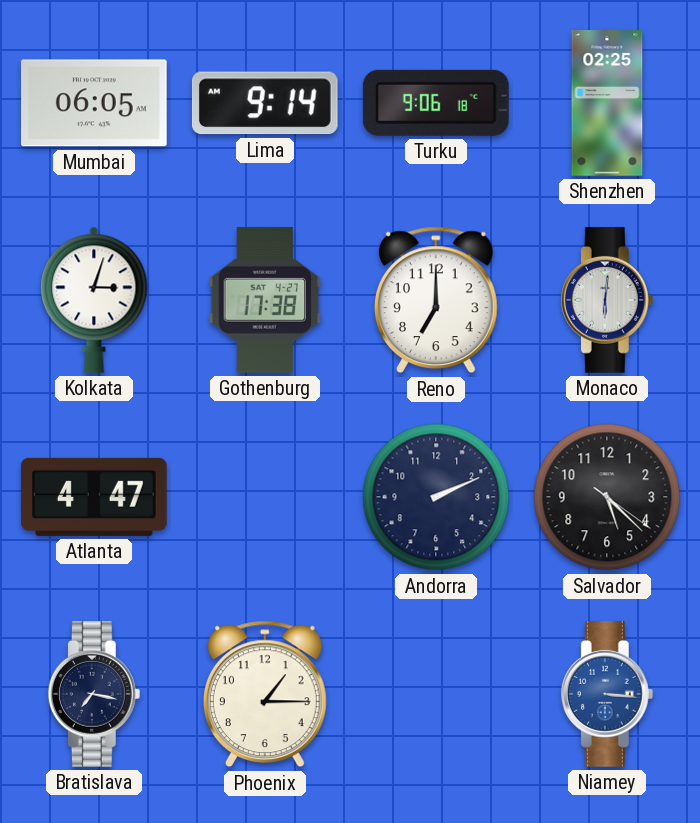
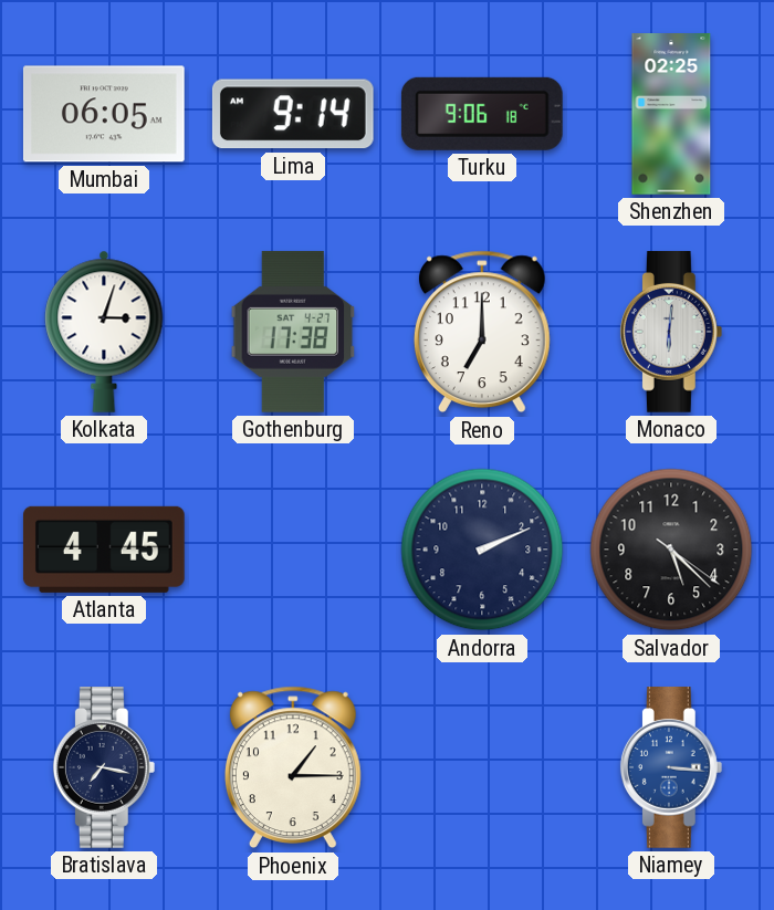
Atlanta: 4:47 -> 4:45 (104, 550)
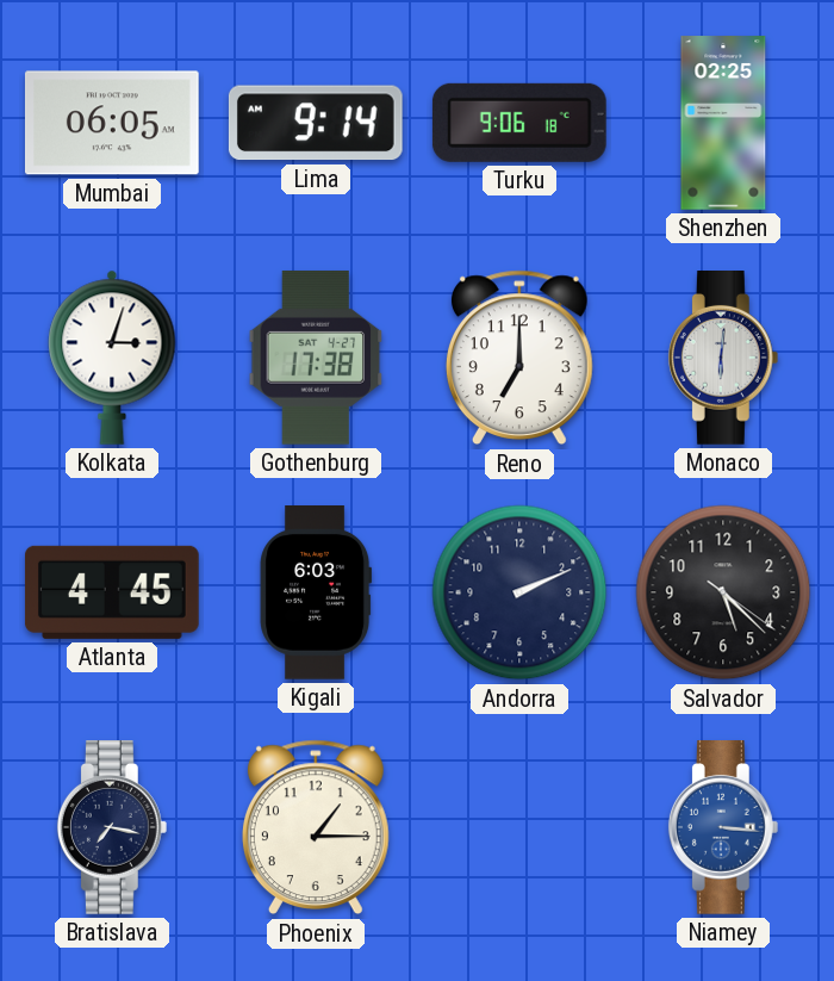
Kigali: none -> 6:03 (316, 594)
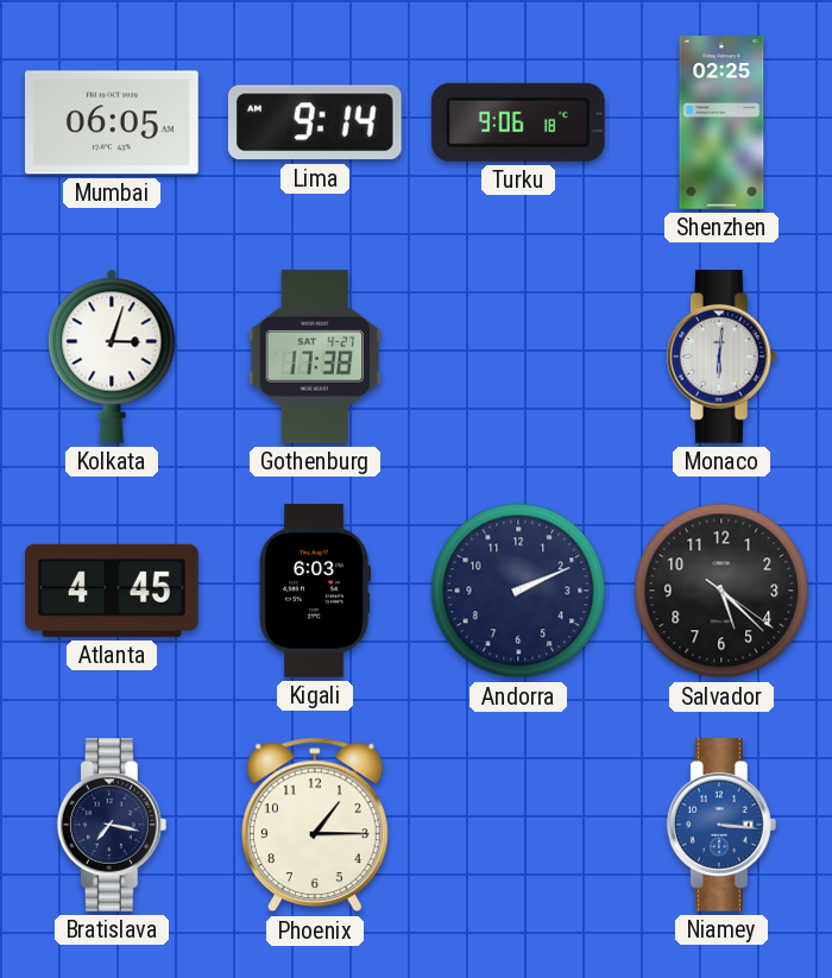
Reno: 7:00 -> none (519, 358)
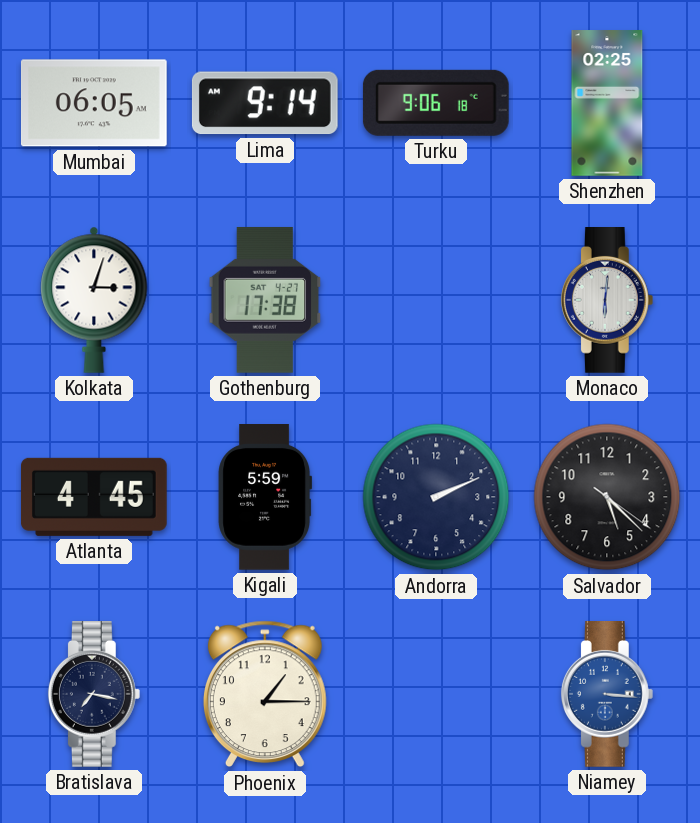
Kigali: 6:03 -> 5:59 (265, 498)
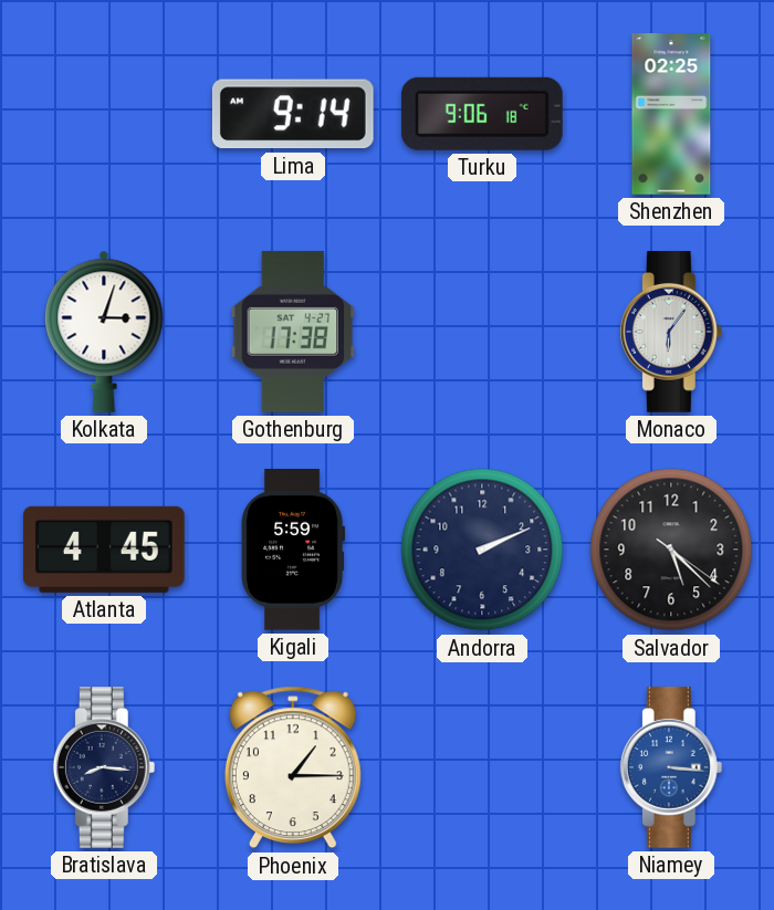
Mumbai: 06:05 -> none (94, 103)
Monaco: 6:01 -> 6:06 (671, 333)
Bratislava: 7:17 -> 8:16 (104, 768)
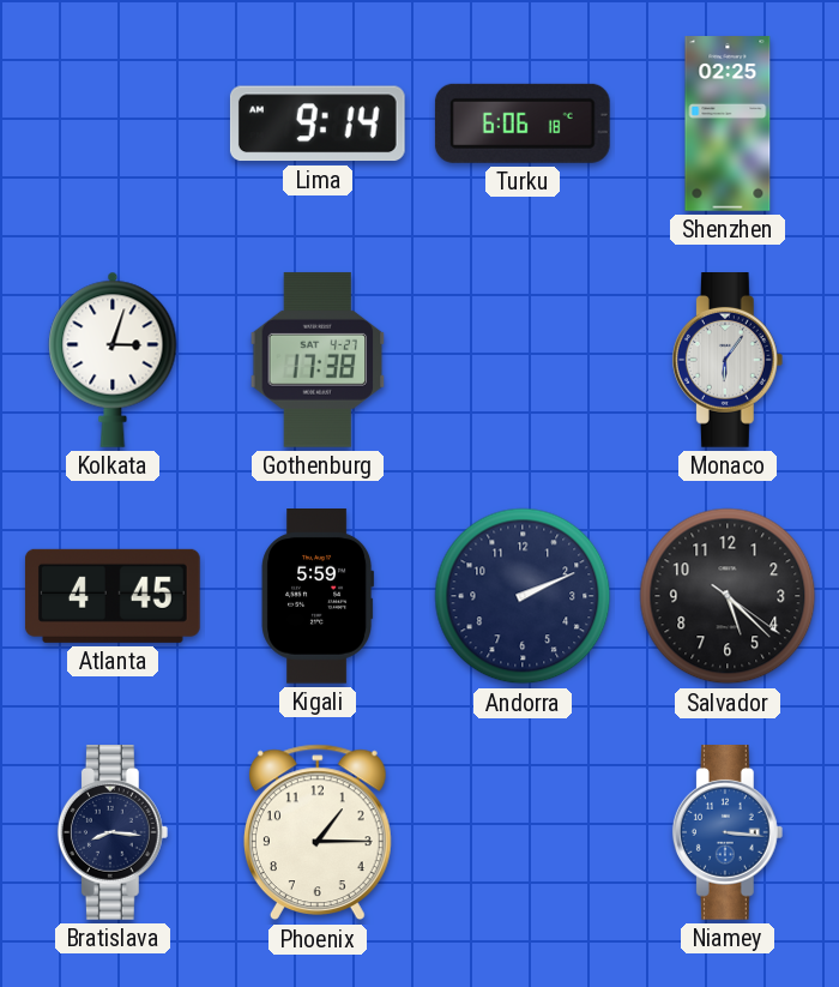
Turku: 9:06 -> 6:06 (523, 124)
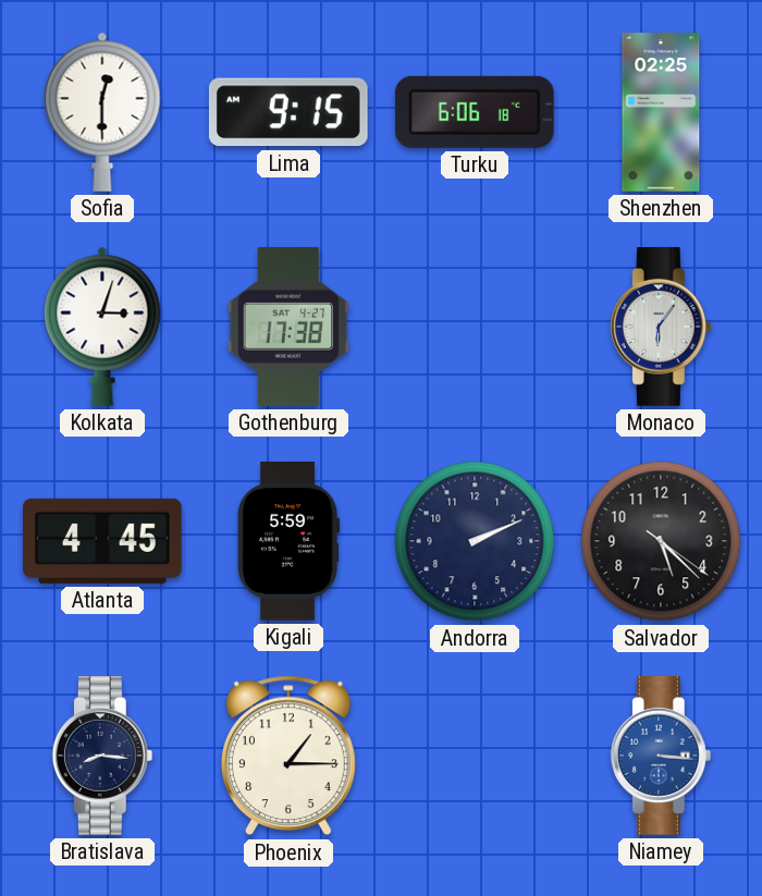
Sofia: none -> 12:30 (102, 112)
Lima: 9:14 -> 9:15 (288, 112)
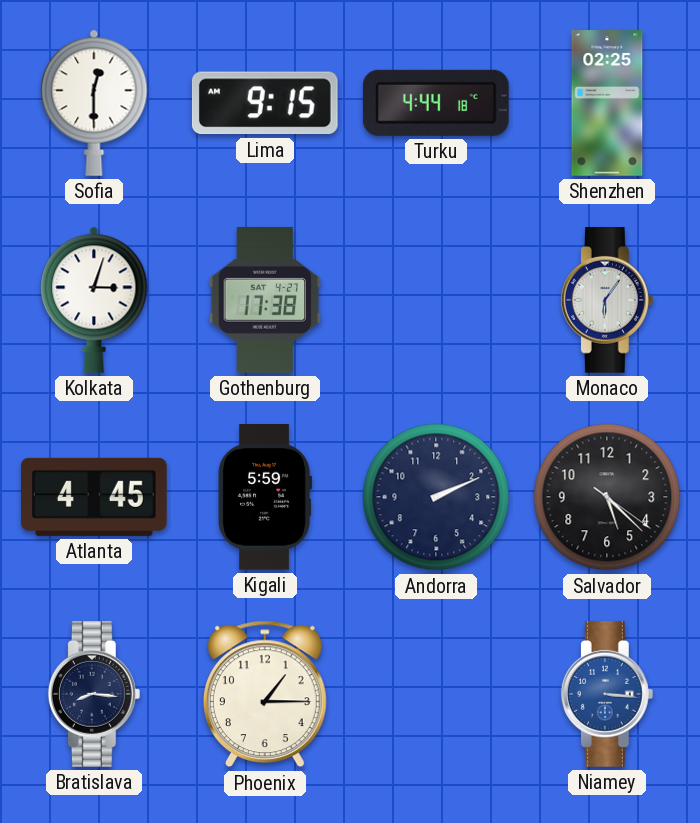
Turku: 6:06 -> 4:44 (436, 103)
